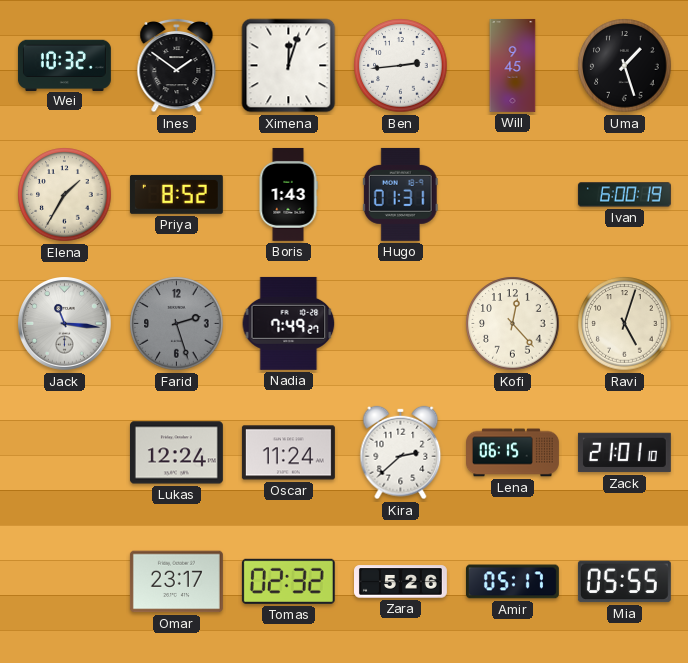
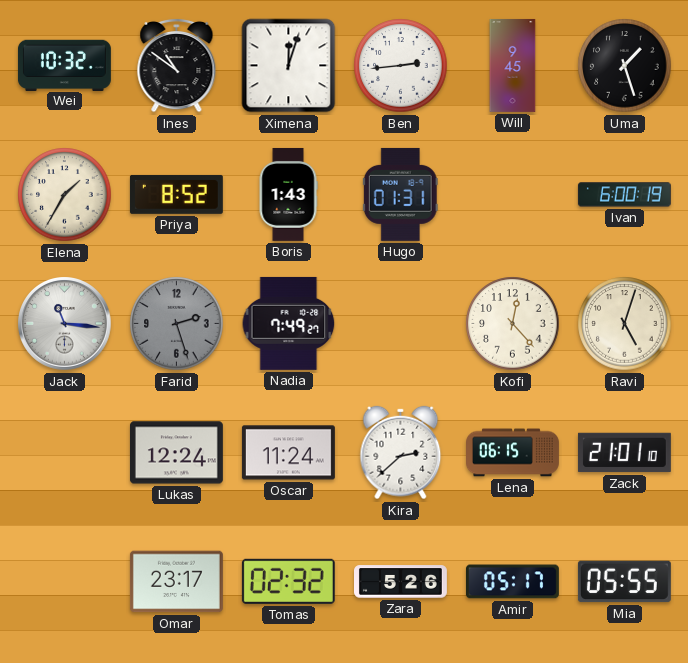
Ines: 1:51 -> 10:51 (177, 65)
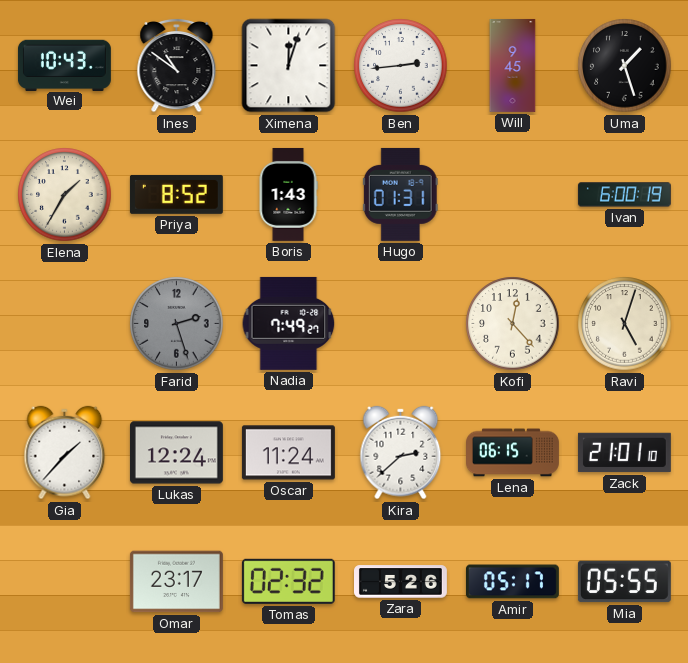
Wei: 10:32 -> 10:43 (64, 65)
Jack: 11:16 -> none (65, 324)
Gia: none -> 1:37 (65, 453)
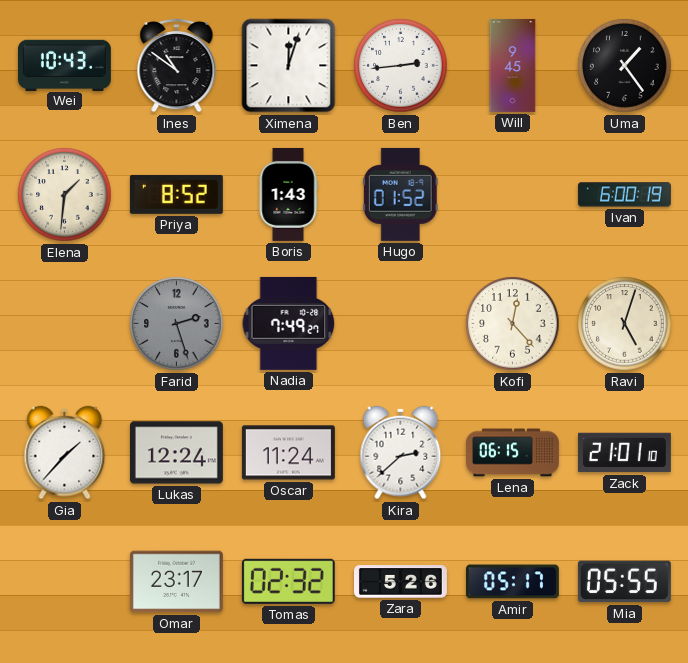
Uma: 1:27 -> 1:24 (625, 66)
Elena: 1:35 -> 1:31 (65, 195)
Hugo: 01:31 -> 01:52 (400, 194)
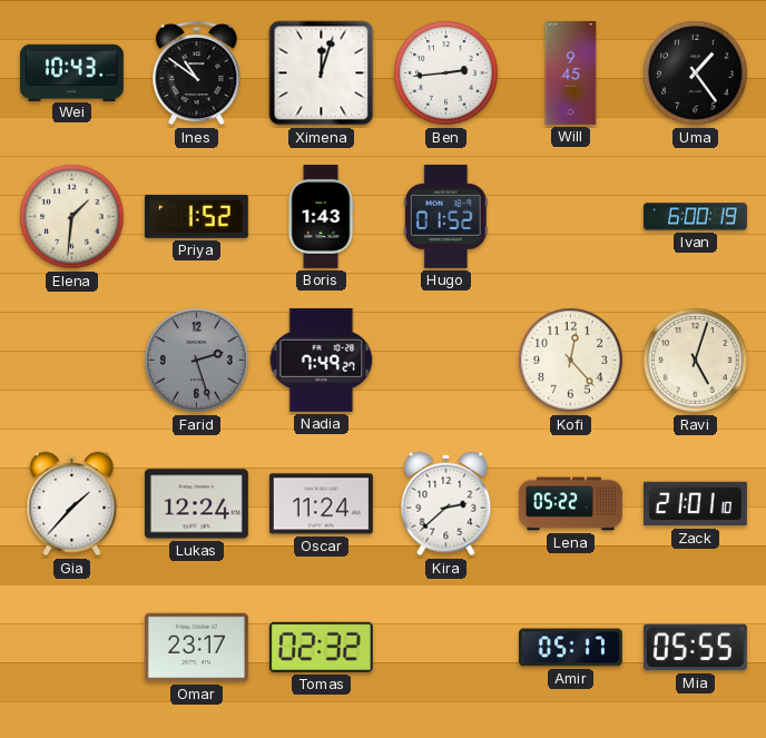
Priya: 8:52 -> 1:52 (196, 216)
Lena: 06:15 -> 05:22 (571, 504)
Zara: 5:26 -> none (401, 582)
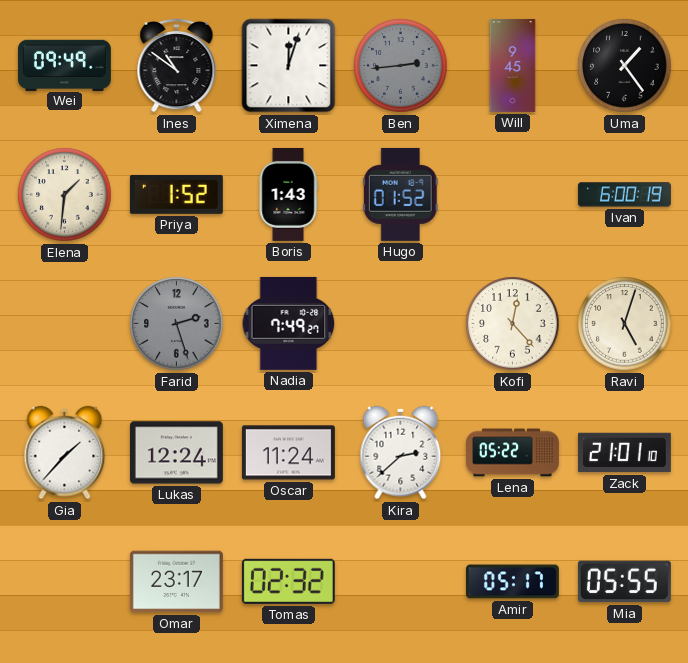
Wei: 10:43 -> 09:49 (64, 65)
Ben dial: white -> grey (401, 66)
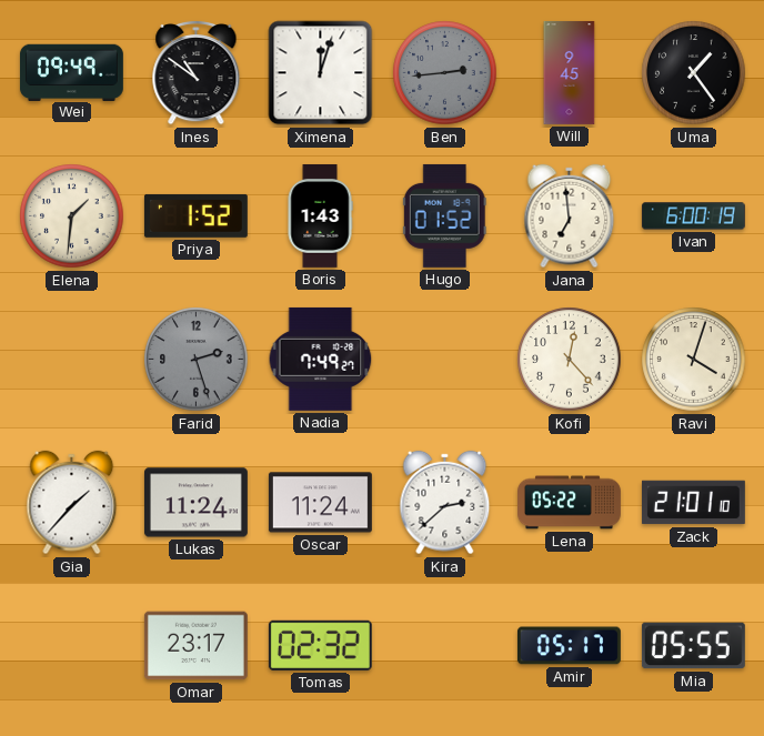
Jana: none -> 6:59 (570, 216)
Ravi: 5:03 -> 4:03 (694, 360)
Lukas: 12:24 -> 11:24 (195, 503)
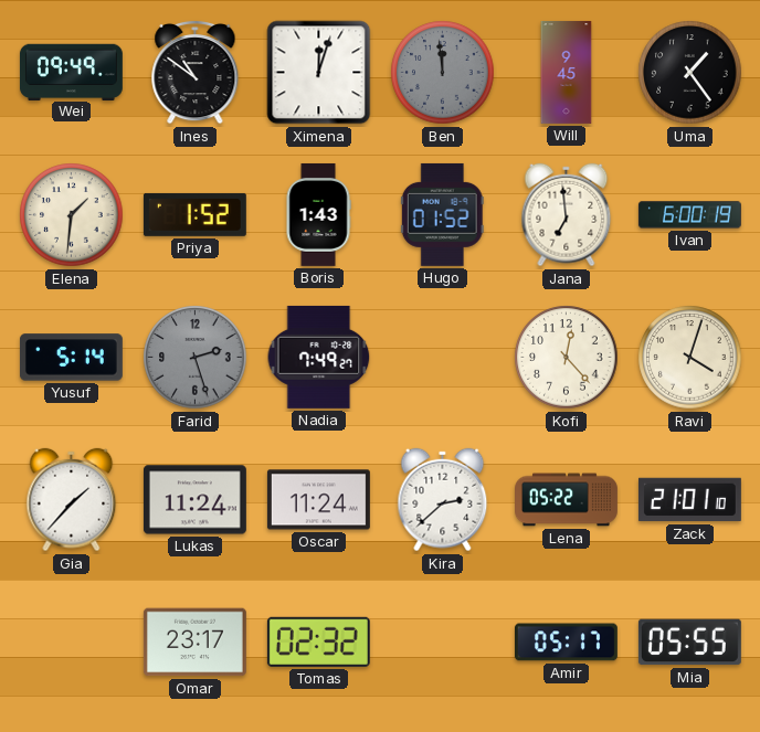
Ben: 2:44 -> 11:59 (443, 73)
Yusuf: none -> 5:14 (71, 358)
